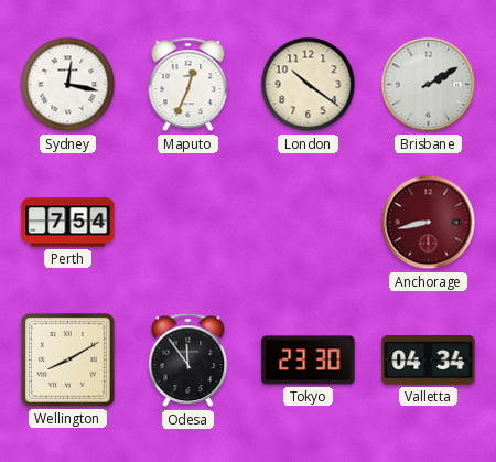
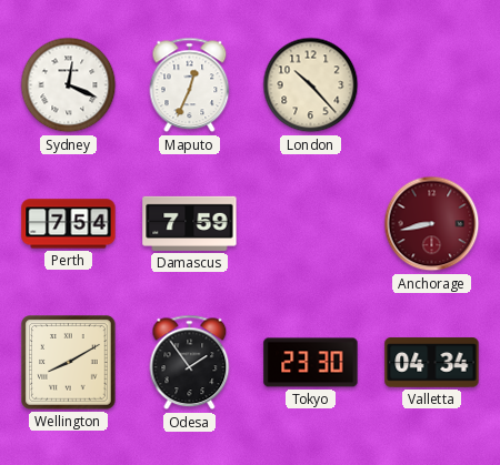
Sydney: 12:17 -> 12:19 (69, 85)
London: 10:21 -> 10:23 (311, 85)
Brisbane: 2:10 -> none (429, 85)
Damascus: none -> 7:59 (190, 223)
Odesa: 11:54 -> 1:54 (190, 363)
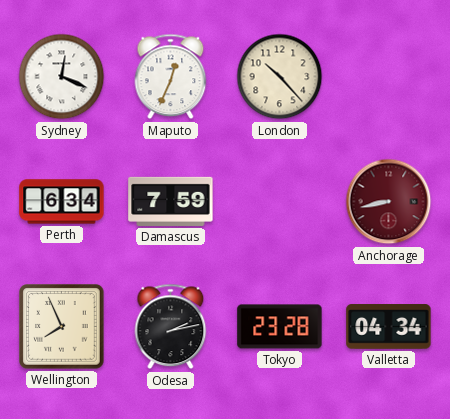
Perth: 7:54 -> 6:34 (62, 202)
Wellington: 8:10 -> 7:56 (62, 327)
Odesa: 1:54 -> 2:13 (171, 327)
Tokyo: 23:30 -> 23:28 (280, 327)
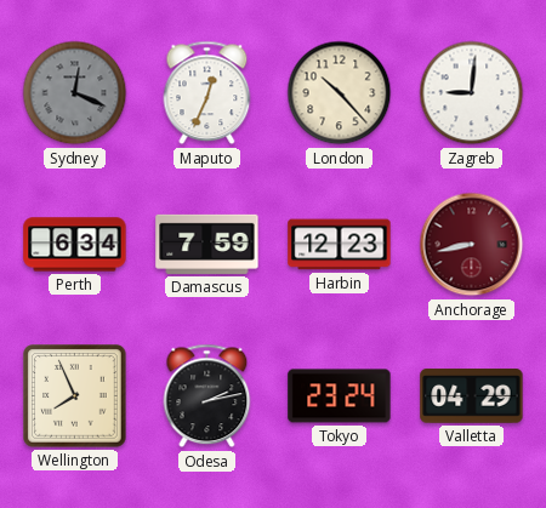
Sydney dial: white -> grey (75, 93)
Zagreb: none -> 9:01 (472, 93)
Harbin: none -> 12:23 (340, 245)
Tokyo: 23:28 -> 23:24 (340, 396)
Valletta: 04:34 -> 04:29 (472, 396)
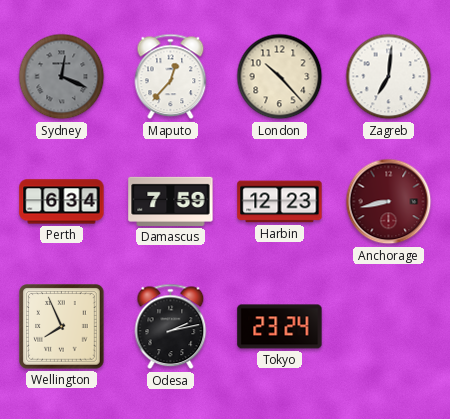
Maputo: 12:34 -> 12:37 (171, 77)
Zagreb: 9:01 -> 7:01 (389, 77)
Valletta: 04:29 -> none (472, 396)
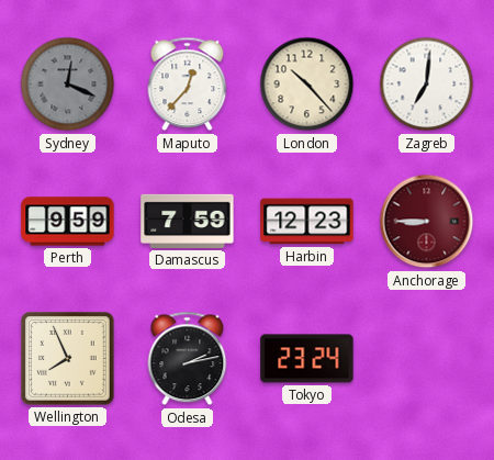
Perth: 6:34 -> 9:59 (68, 222)
Anchorage: 8:43 -> 8:45 (427, 222)
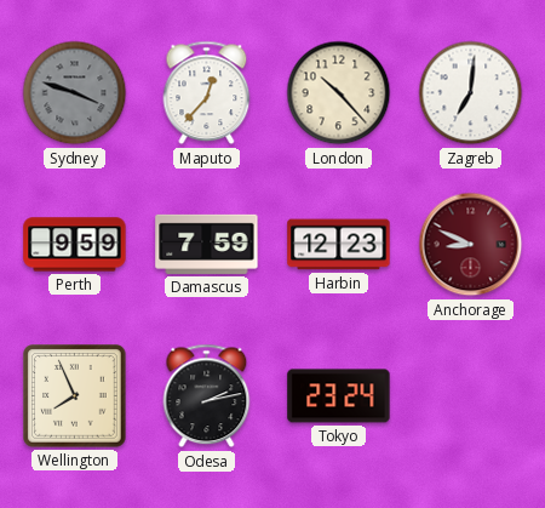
Sydney: 12:19 -> 3:48 (75, 93)
Anchorage: 8:45 -> 8:49 (471, 245)
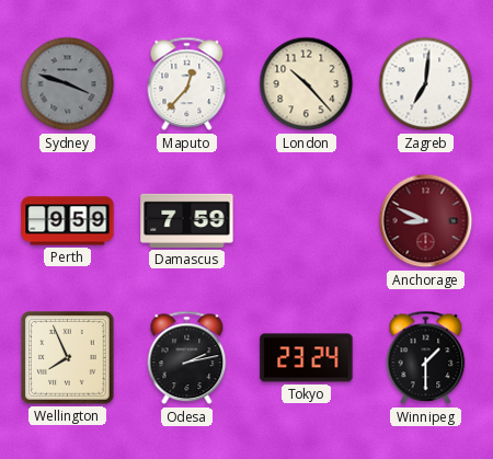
Harbin: 12:23 -> none (339, 245)
Winnipeg: none -> 1:30 (426, 358)
